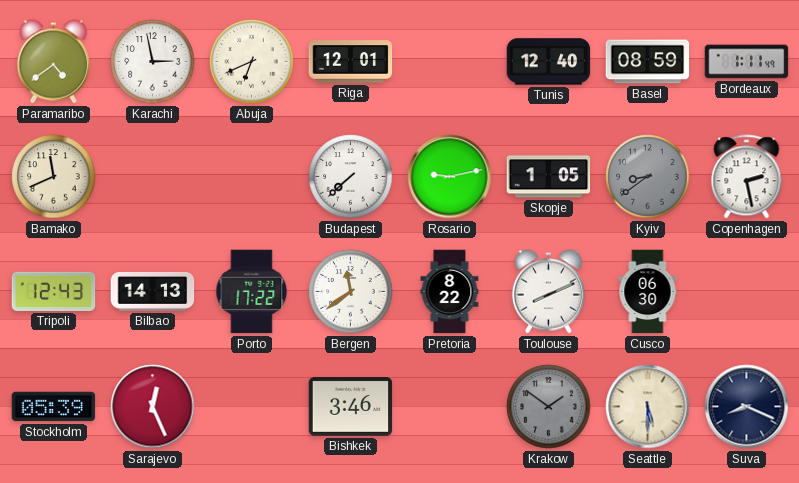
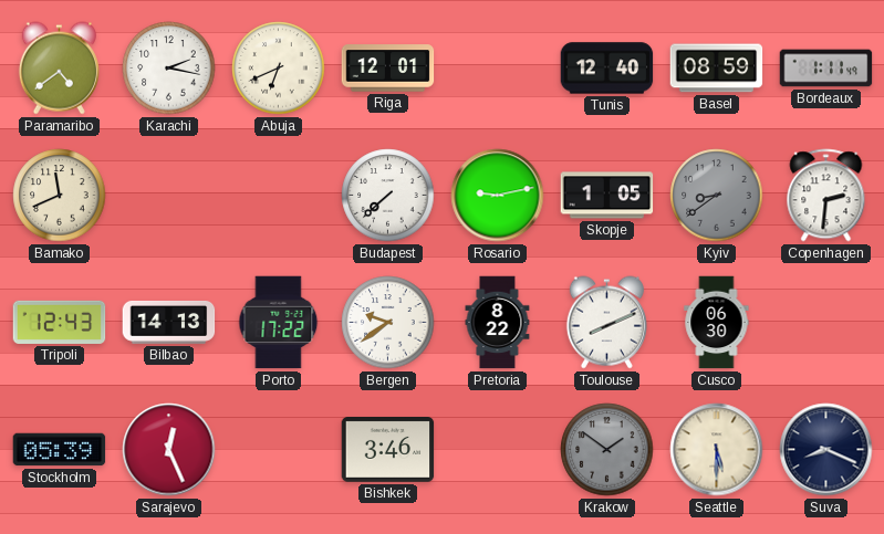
Karachi: 2:58 -> 2:17 (169, 69)
Copenhagen: 2:28 -> 2:31 (826, 196)
Bergen: 11:39 -> 9:39 (388, 323)
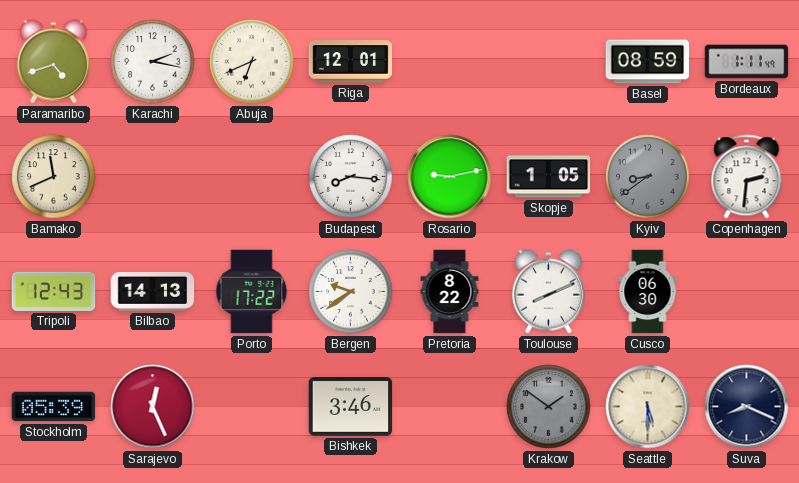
Paramaribo: 4:39 -> 4:42 (53, 62)
Tunis: 12:40 -> none (607, 69)
Budapest: 7:38 -> 8:16 (351, 177)
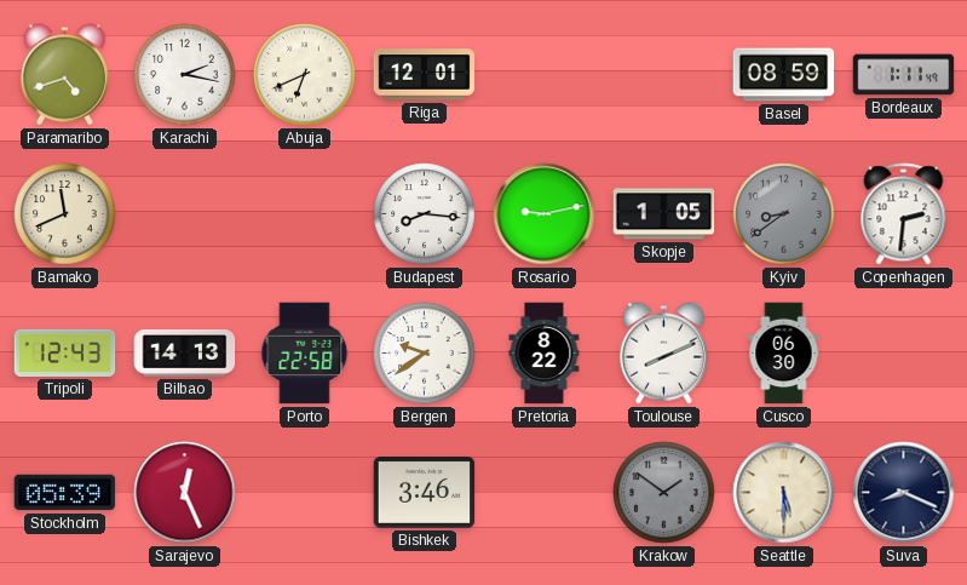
Porto: 17:22 -> 22:58 (305, 354)
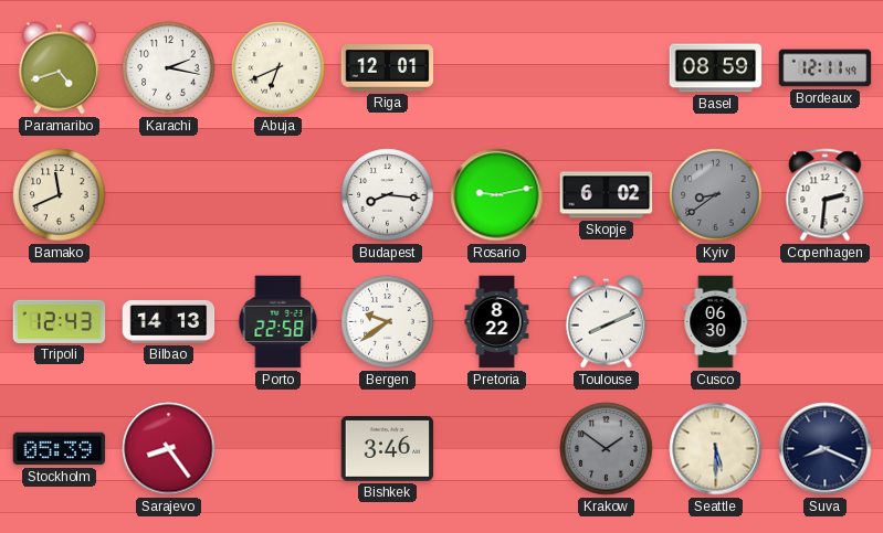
Bordeaux: 1:11 -> 12:11 (826, 68)
Skopje: 1:05 -> 6:02 (607, 195)
Sarajevo: 12:26 -> 8:24 (169, 449)
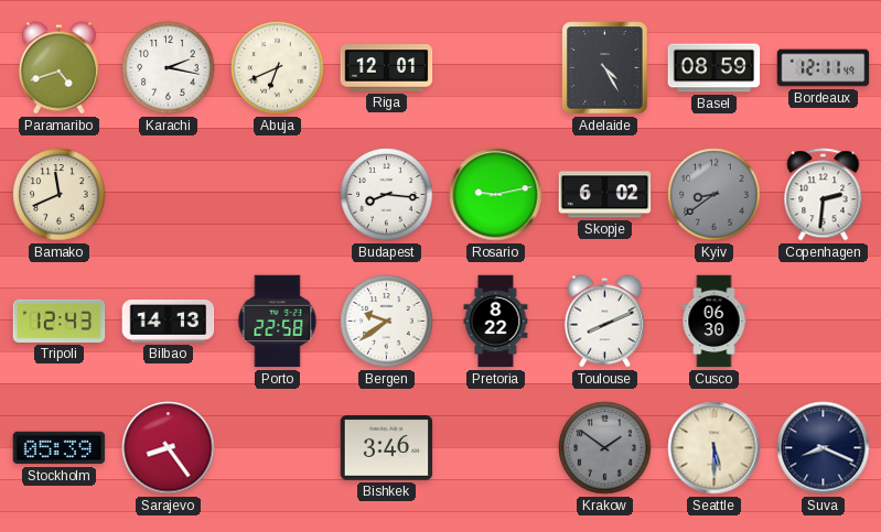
Adelaide: none -> 4:25 (605, 68)
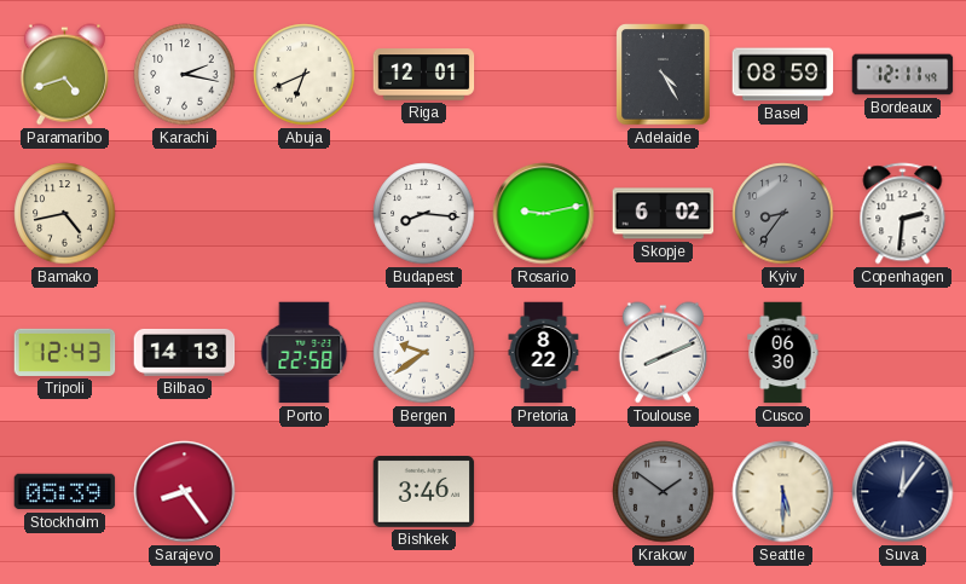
Bamako: 11:41 -> 4:43 (65, 214)
Kyiv: 8:39 -> 8:36 (783, 214)
Suva: 8:19 -> 12:06 (903, 492)
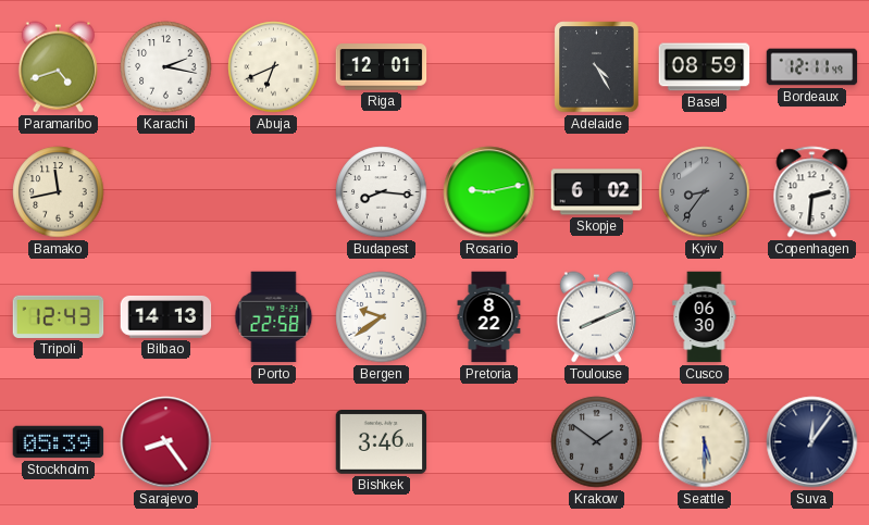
Bamako: 4:43 -> 11:43 (59, 192)
